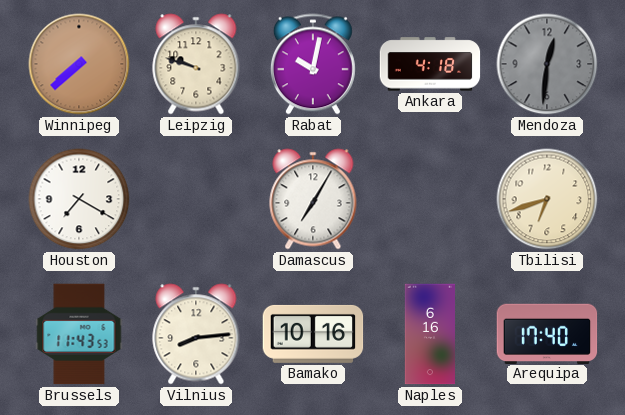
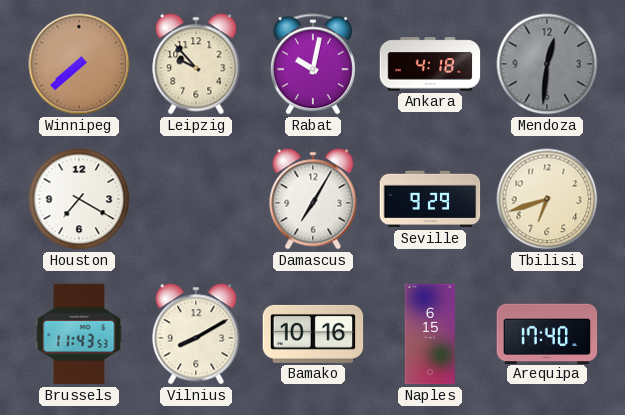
Leipzig: 9:48 -> 9:53 (196, 64)
Seville: none -> 9:29 (430, 199)
Vilnius: 8:14 -> 8:10 (196, 334)
Naples: 6:16 -> 6:15 (429, 334)
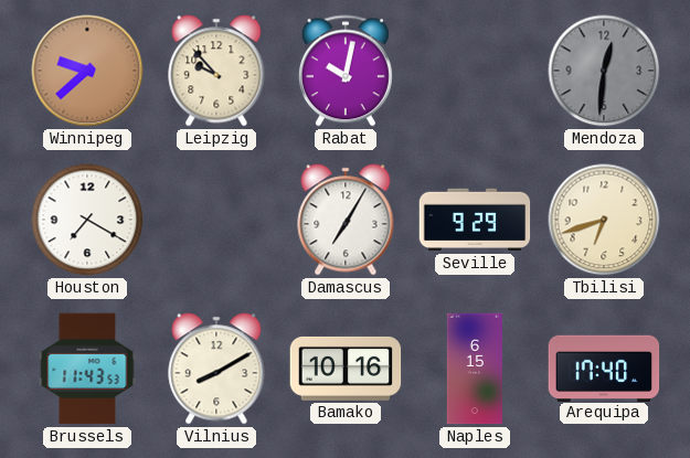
Winnipeg: 7:38 -> 9:38 (87, 71)
Ankara: 4:18 -> none (430, 64)
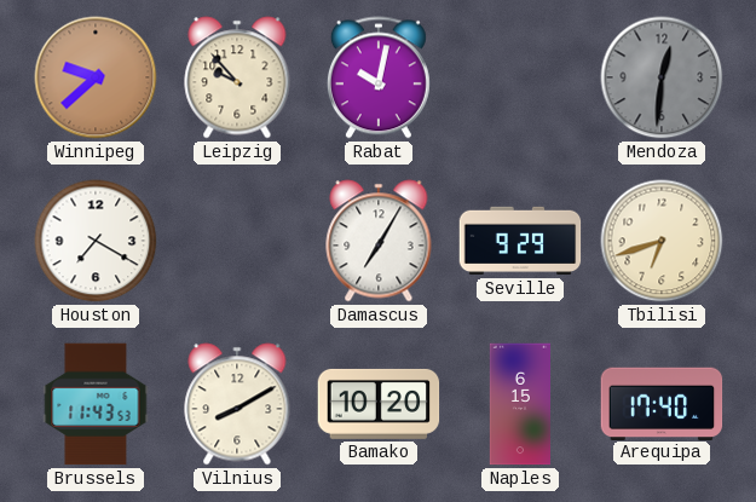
Bamako: 10:16 -> 10:20 (379, 404)
